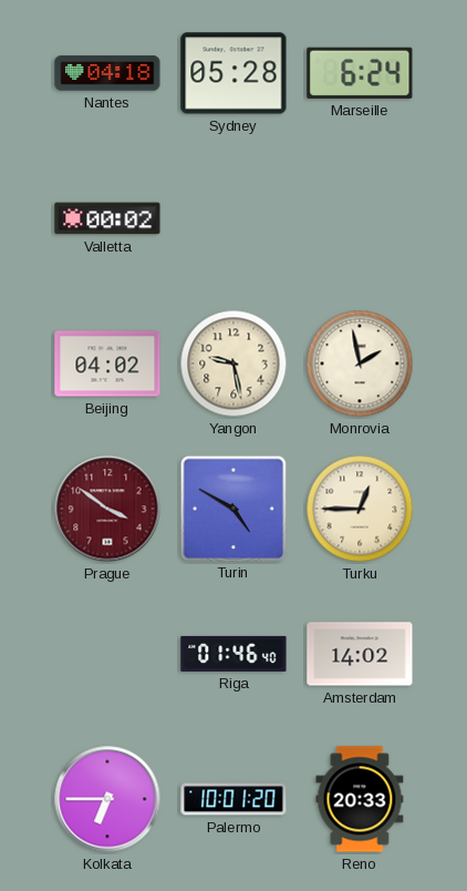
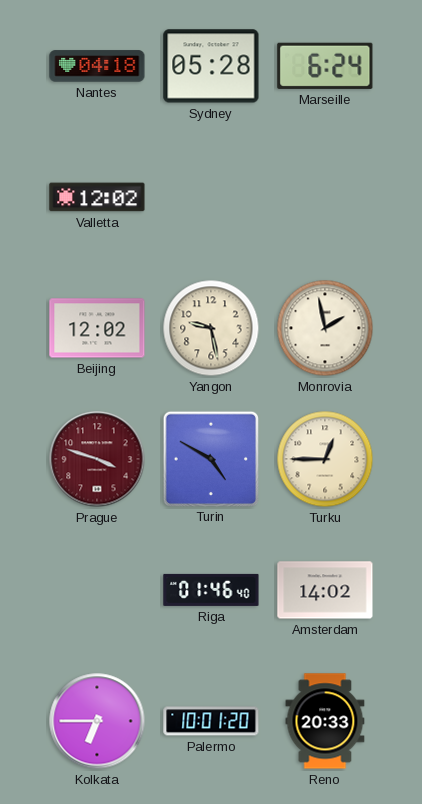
Valletta: 00:02 -> 12:02 (97, 197)
Beijing: 04:02 -> 12:02 (97, 328)
Prague: 3:51 -> 3:48 (97, 459)
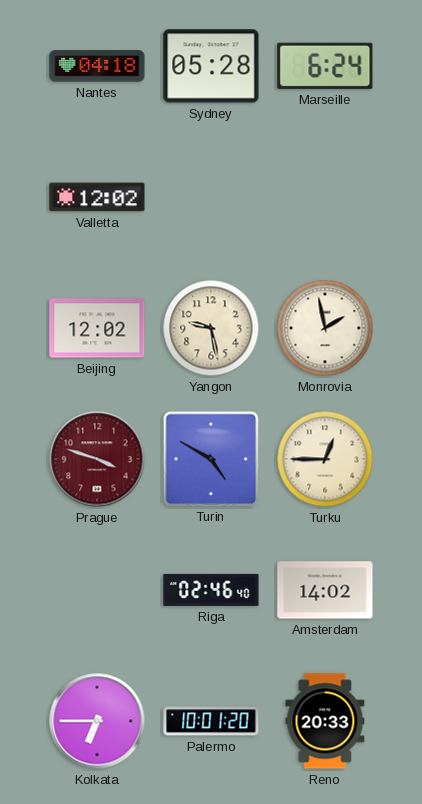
Riga: 01:46 -> 02:46 (211, 590)
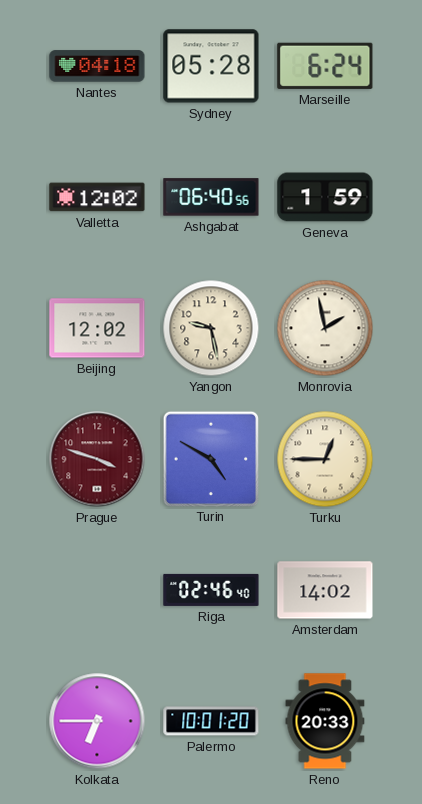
Ashgabat: none -> 06:40 (211, 197)
Geneva: none -> 1:59 (325, 197)
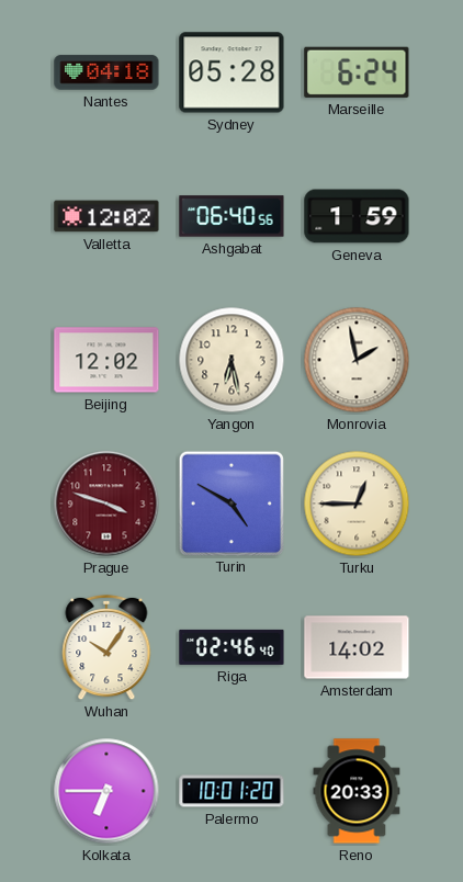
Yangon: 9:28 -> 6:28 (231, 360)
Wuhan: none -> 10:06 (106, 647)
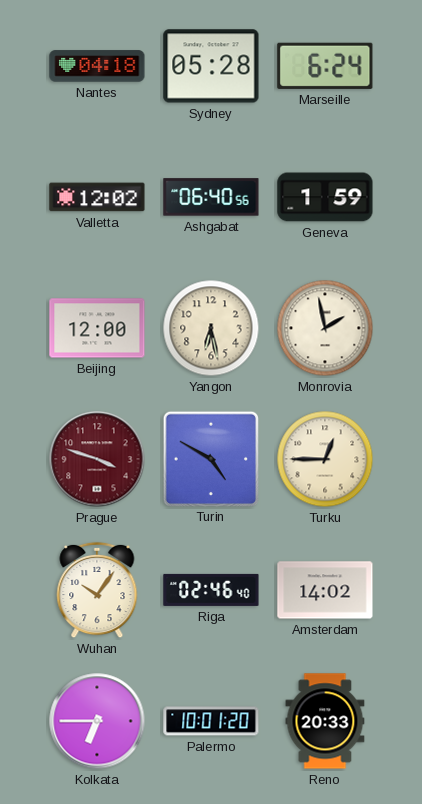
Beijing: 12:02 -> 12:00 (97, 328)
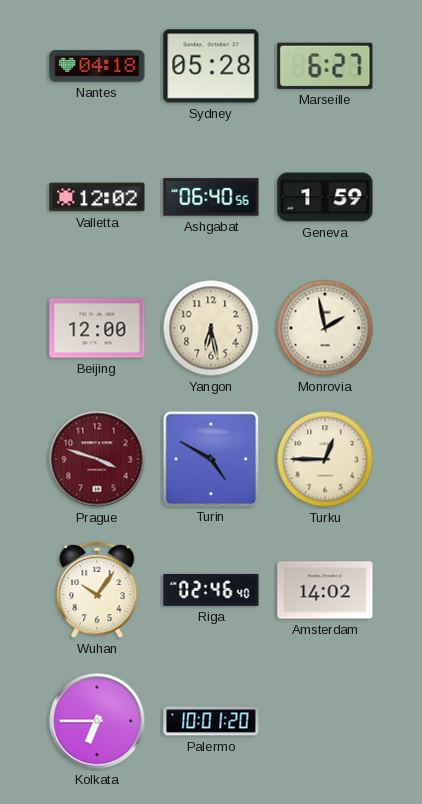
Marseille: 6:24 -> 6:27 (325, 66)
Reno: 20:33 -> none (325, 721)
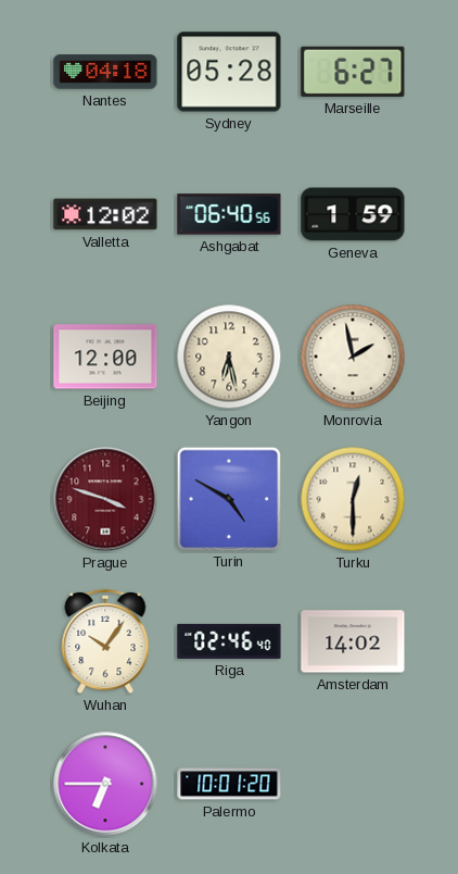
Turku: 12:45 -> 12:30 (353, 499)
